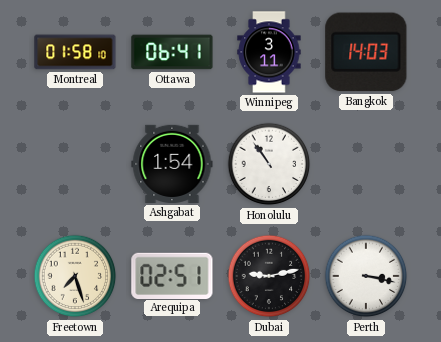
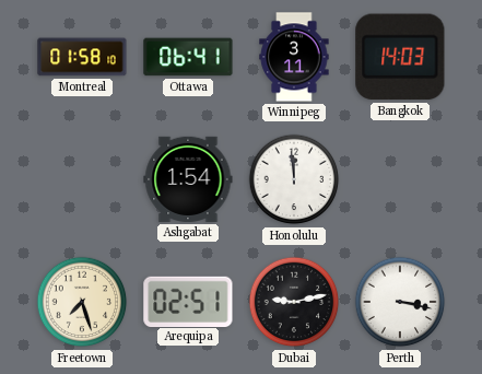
Honolulu: 10:54 -> 11:59 (294, 179)
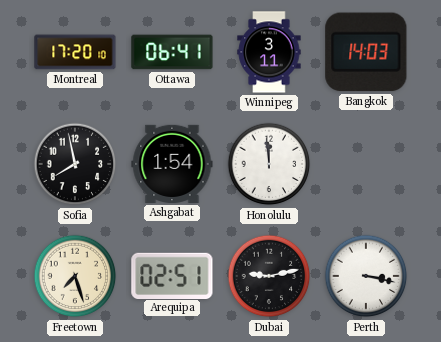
Montreal: 01:58 -> 17:20 (75, 52)
Sofia: none -> 7:58 (75, 164)
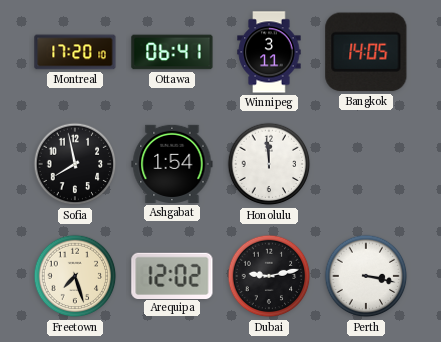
Bangkok: 14:03 -> 14:05 (366, 52)
Arequipa: 02:51 -> 12:02 (172, 275)
